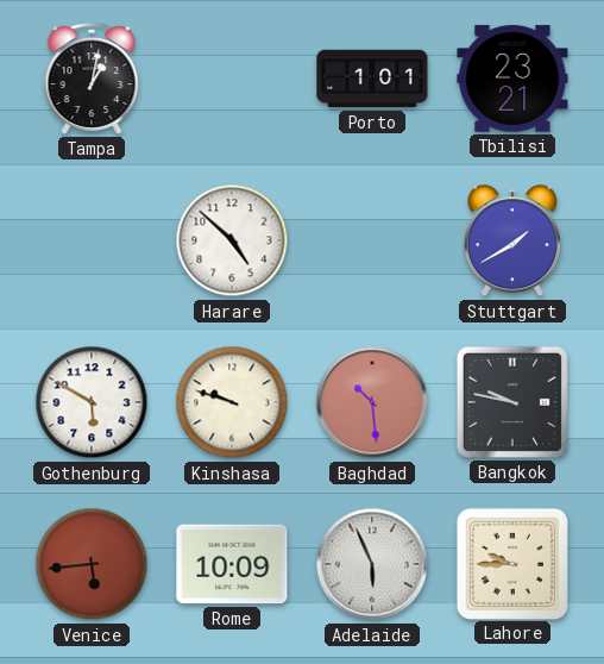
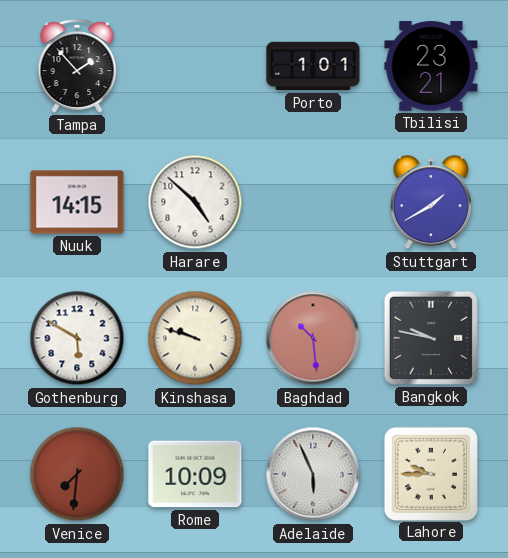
Tampa: 1:02 -> 1:53 (77, 66)
Nuuk: none -> 14:15 (77, 202)
Venice: 5:44 -> 7:31 (77, 474)
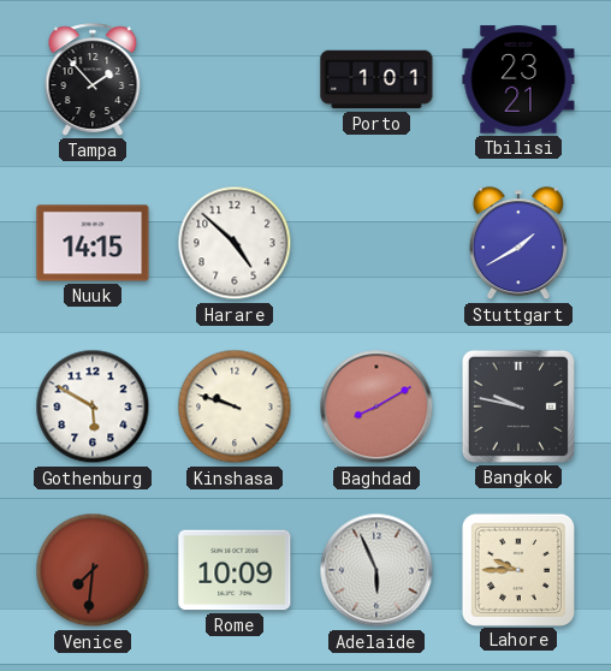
Baghdad: 10:29 -> 8:10 (376, 406)
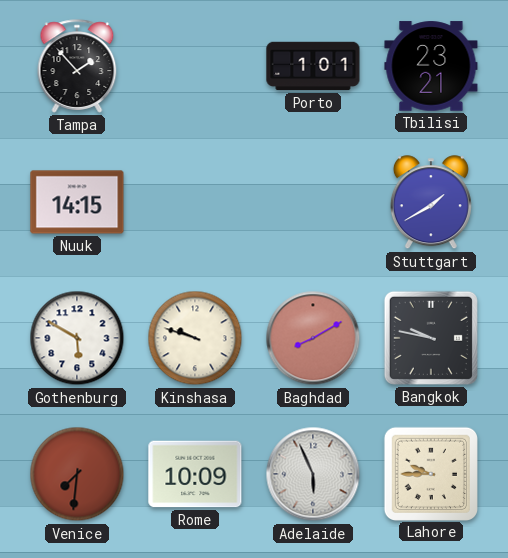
Harare: 4:52 -> none (235, 243)
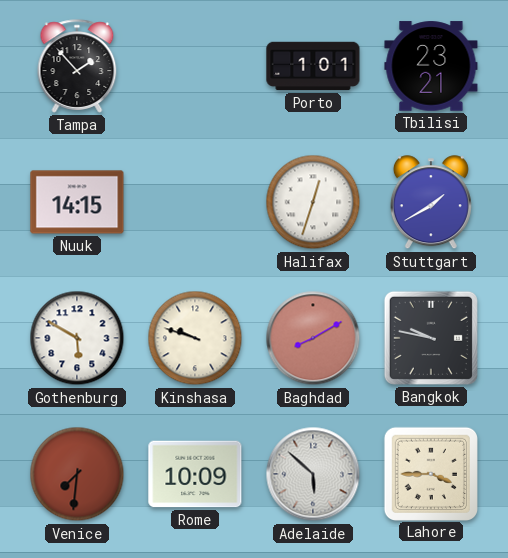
Halifax: none -> 12:33 (313, 202)
Adelaide: 5:56 -> 5:52 (313, 474)
Lahore: 9:45 -> 3:45 (430, 473)
